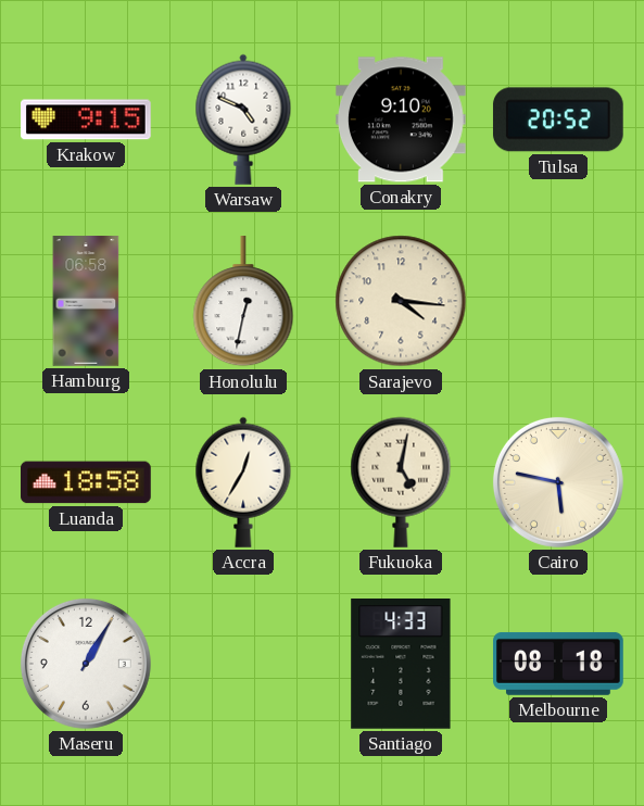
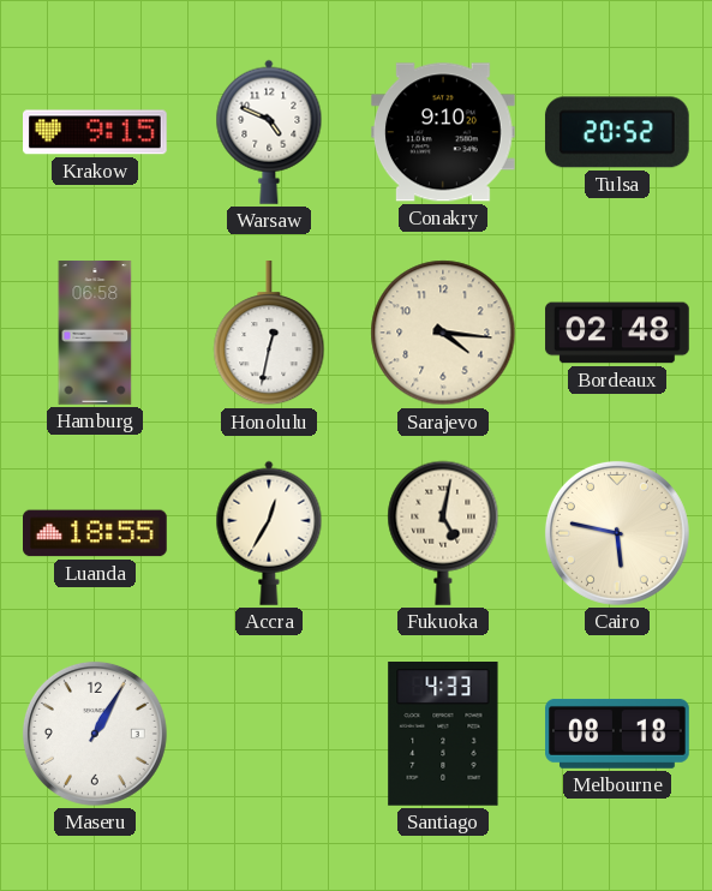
Bordeaux: none -> 02:48 (617, 333)
Luanda: 18:58 -> 18:55 (96, 533)
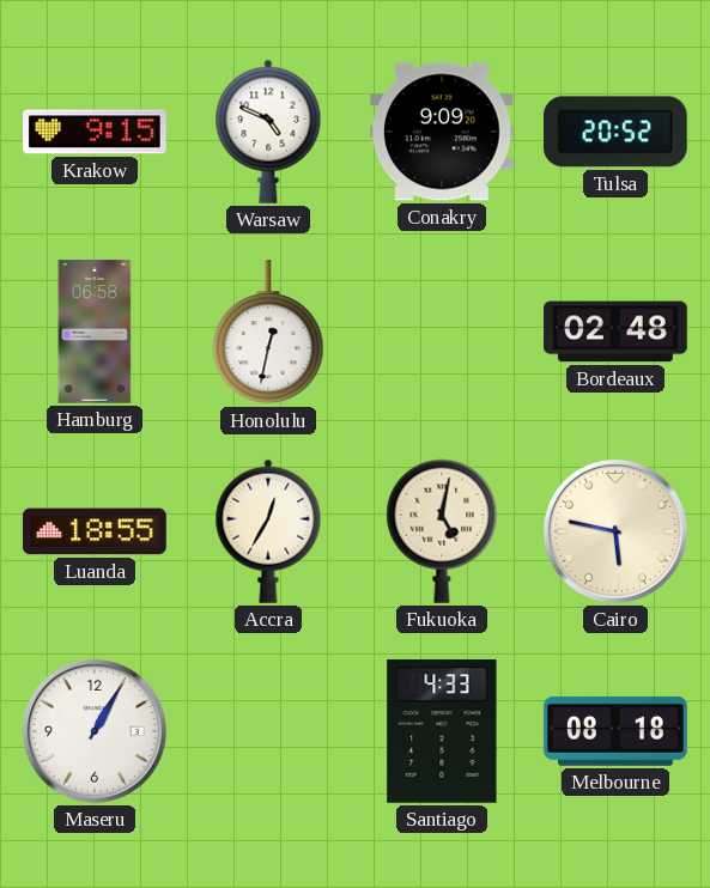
Conakry: 9:10 -> 9:09 (443, 132)
Sarajevo: 4:16 -> none (443, 333)
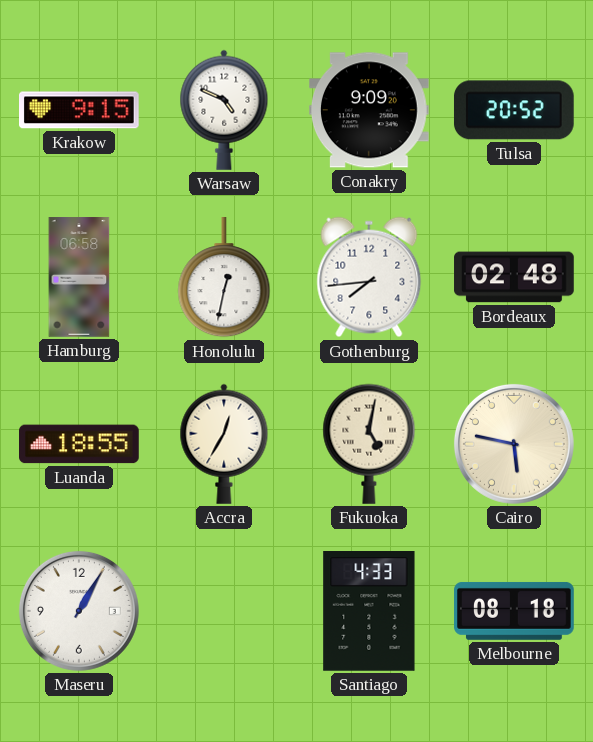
Gothenburg: none -> 7:44 (369, 277)
